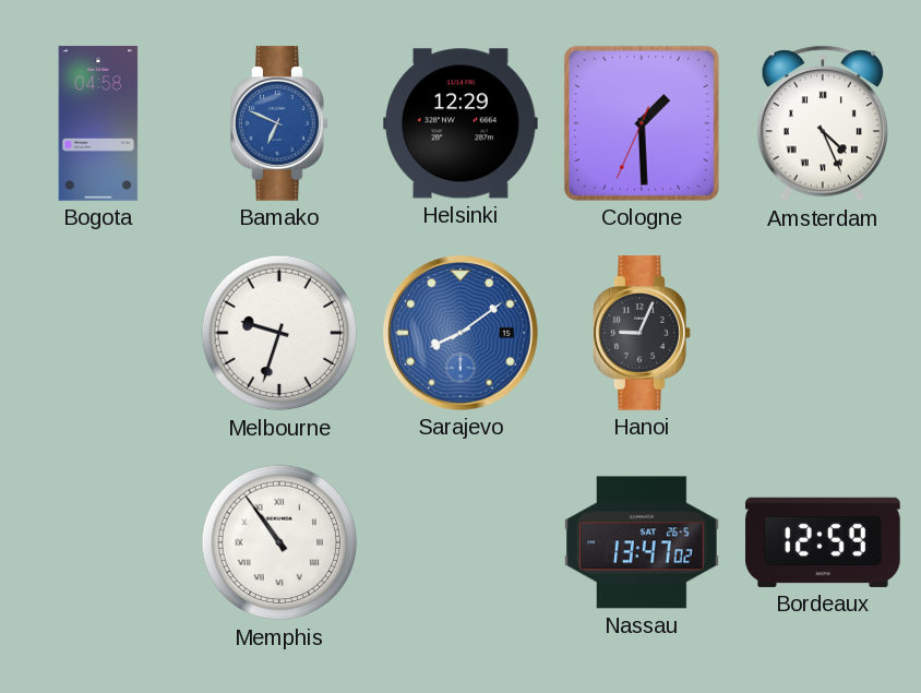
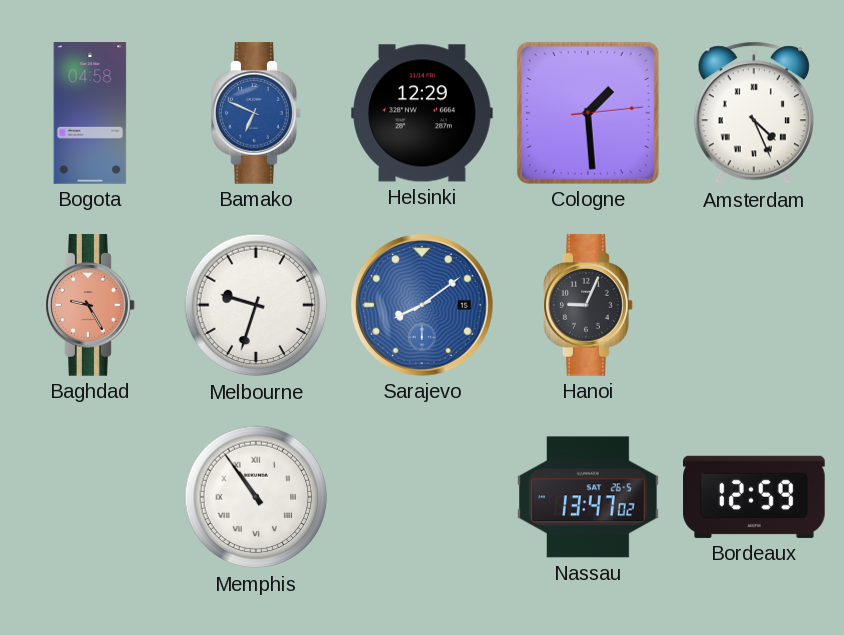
Cologne: 1:29:34 -> 1:29:14 (588, 113)
Baghdad: none -> 9:25 (90, 305)
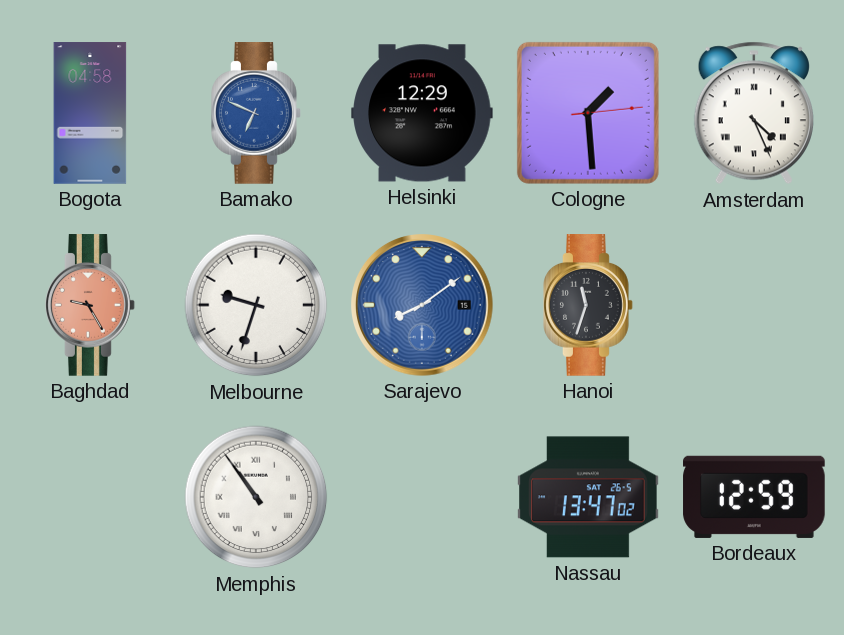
Hanoi: 9:04 -> 11:33 (588, 305)
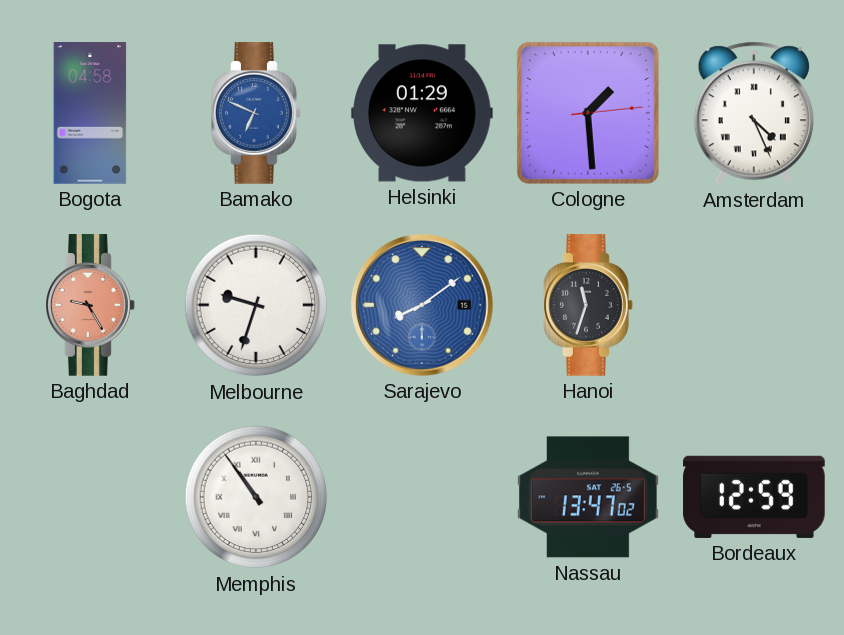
Helsinki: 12:29 -> 01:29 (422, 113)
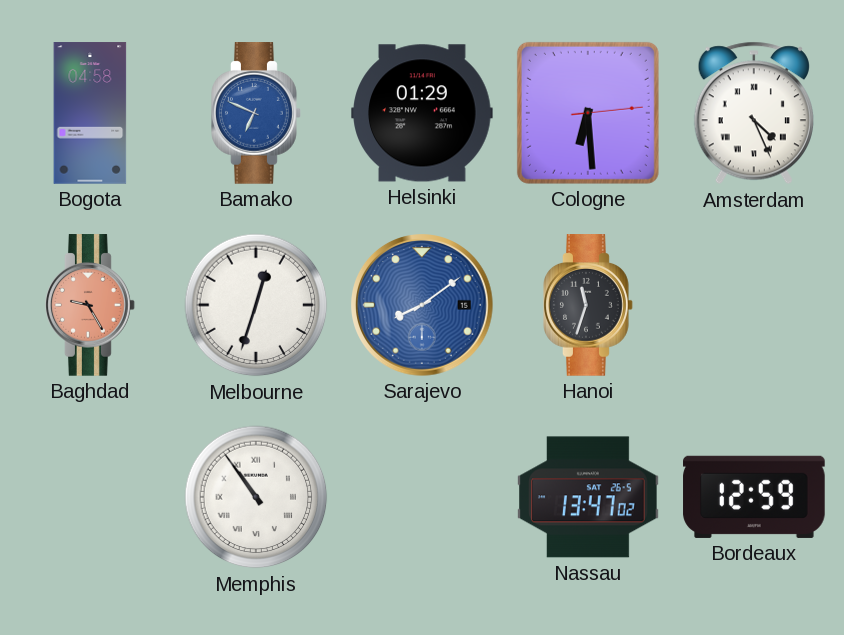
Cologne: 1:29 -> 6:29 (588, 113)
Melbourne: 9:33 -> 12:33 (256, 305)
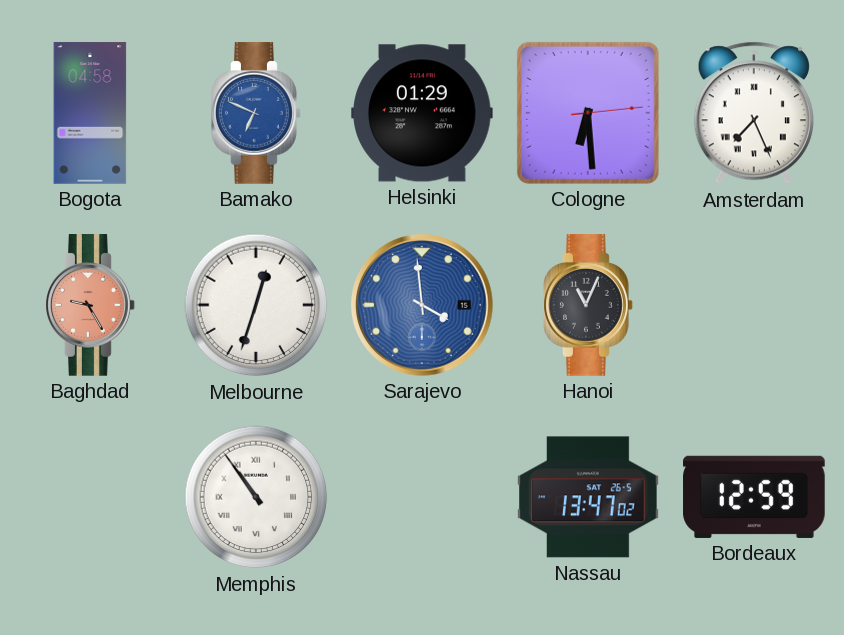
Amsterdam: 4:26 -> 7:26 (754, 113)
Sarajevo: 8:09 -> 3:59 (423, 306)
Hanoi: 11:33 -> 11:04 (588, 305)
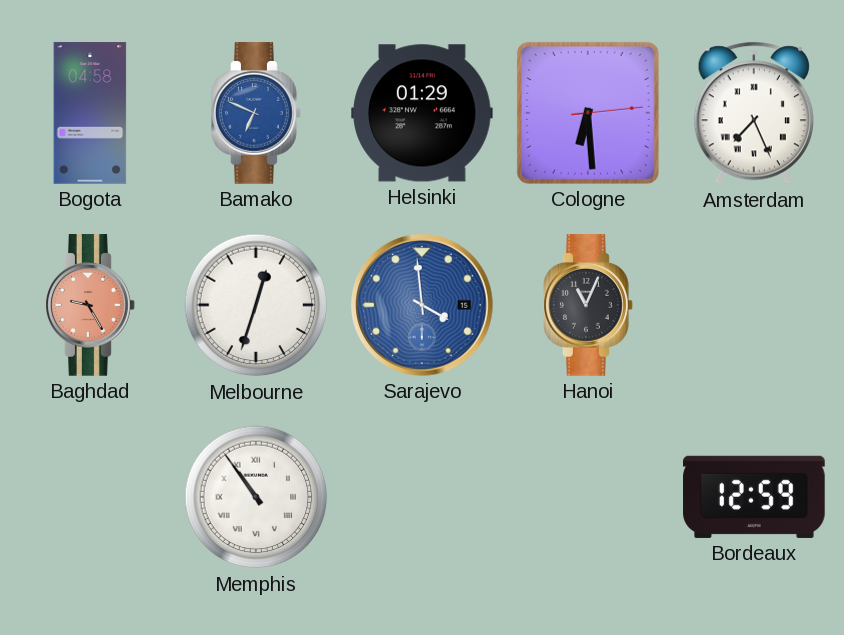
Nassau: 13:47 -> none (588, 497)
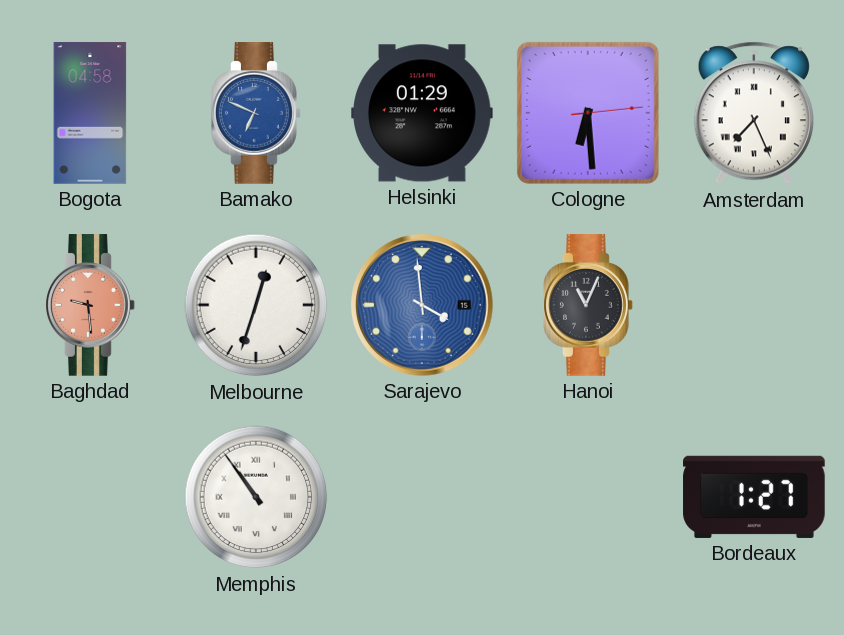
Baghdad: 9:25 -> 9:29 (90, 305)
Bordeaux: 12:59 -> 1:27 (754, 497)
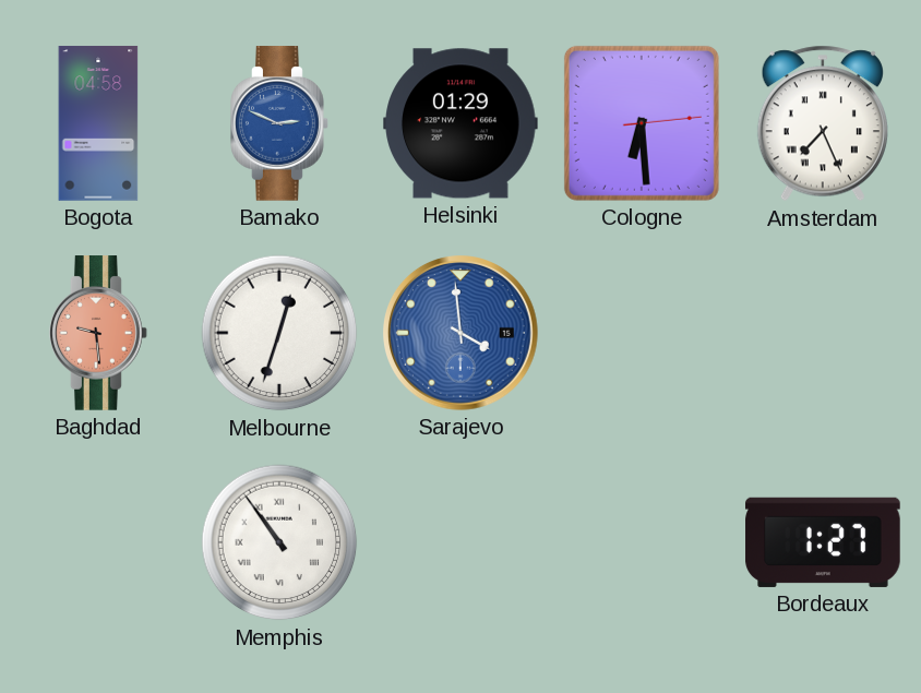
Bamako: 6:49 -> 2:49 (279, 123)
Hanoi: 11:04 -> none (588, 305)
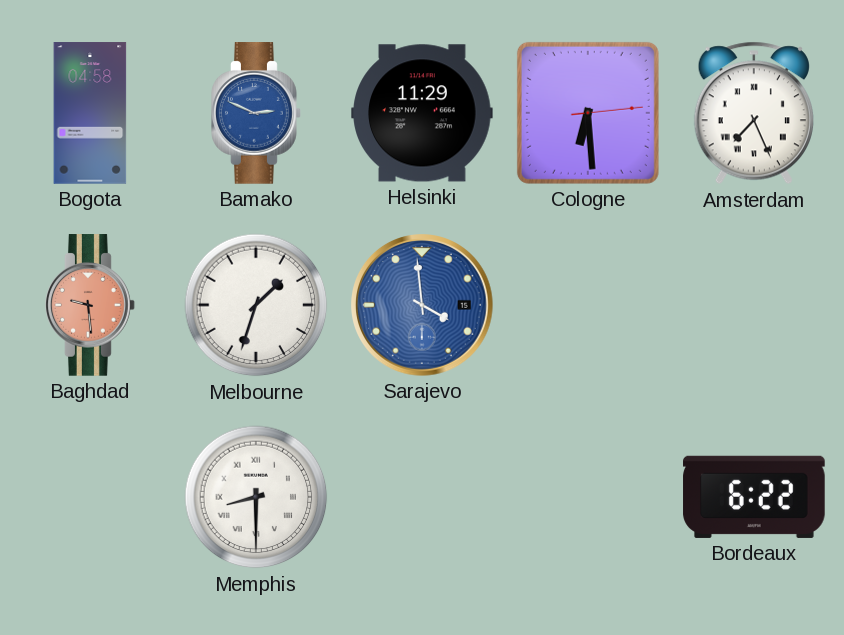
Helsinki: 01:29 -> 11:29 (422, 113)
Melbourne: 12:33 -> 1:33 (256, 305)
Memphis: 10:54 -> 8:30 (256, 497)
Bordeaux: 1:27 -> 6:22 (754, 497)
